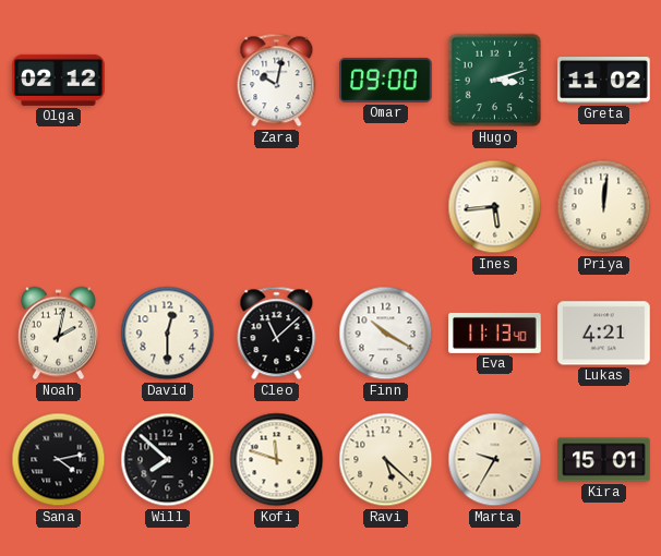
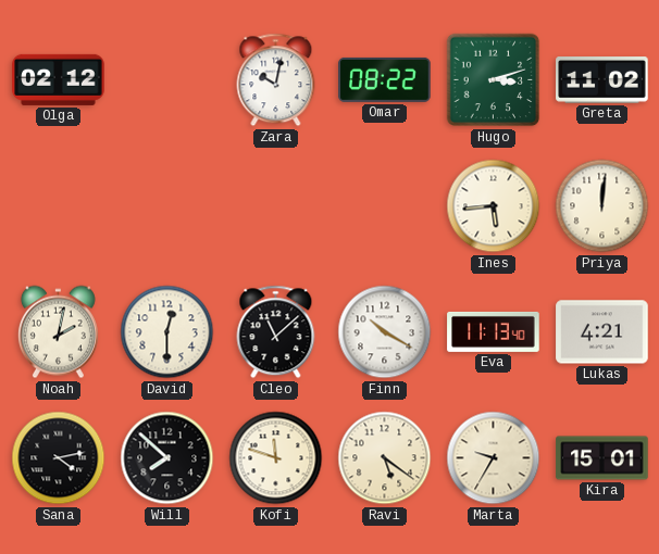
Omar: 09:00 -> 08:22 (385, 79)
Ravi: 5:22 -> 5:21 (385, 458)
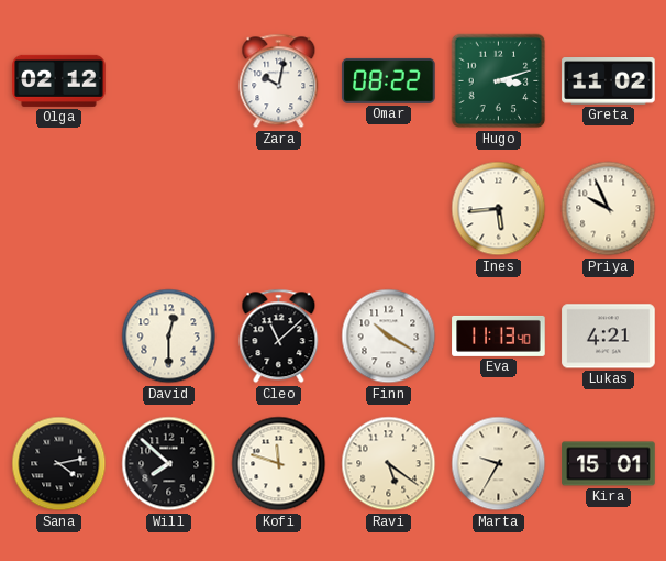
Priya: 12:01 -> 9:56 (609, 209)
Noah: 2:02 -> none (58, 332)
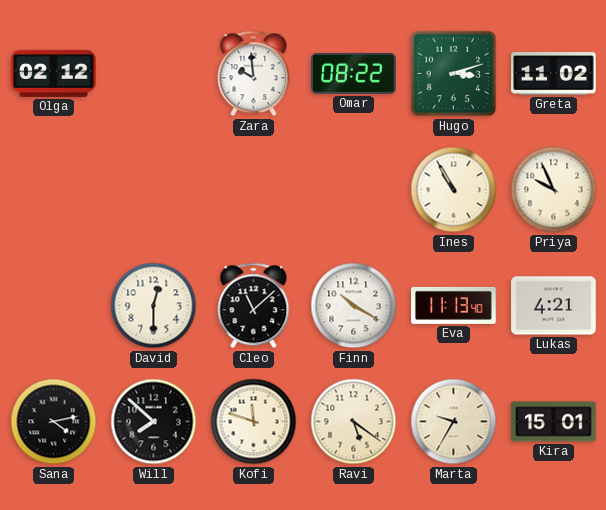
Zara: 10:02 -> 9:59 (254, 74)
Ines: 5:44 -> 10:55 (454, 190)
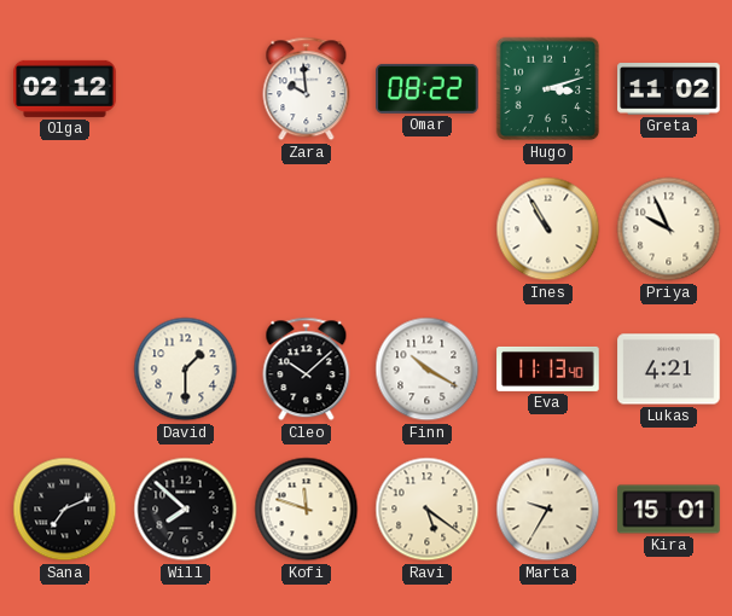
David: 12:30 -> 1:30 (186, 370)
Cleo: 11:08 -> 10:08 (307, 370)
Sana: 4:13 -> 7:11 (65, 510)
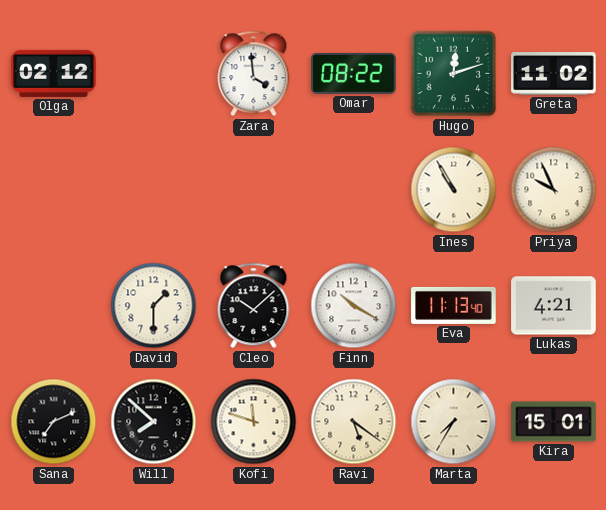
Zara: 9:59 -> 3:59 (254, 74)
Hugo: 3:12 -> 12:12 (454, 74)
Marta: 9:35 -> 7:35 (454, 422)
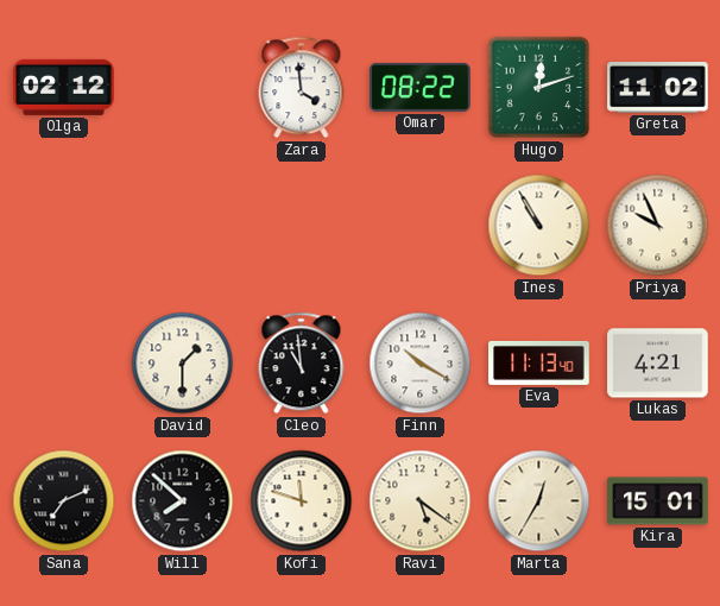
Cleo: 10:08 -> 10:59 (302, 364)
Marta: 7:35 -> 12:35 (539, 501)
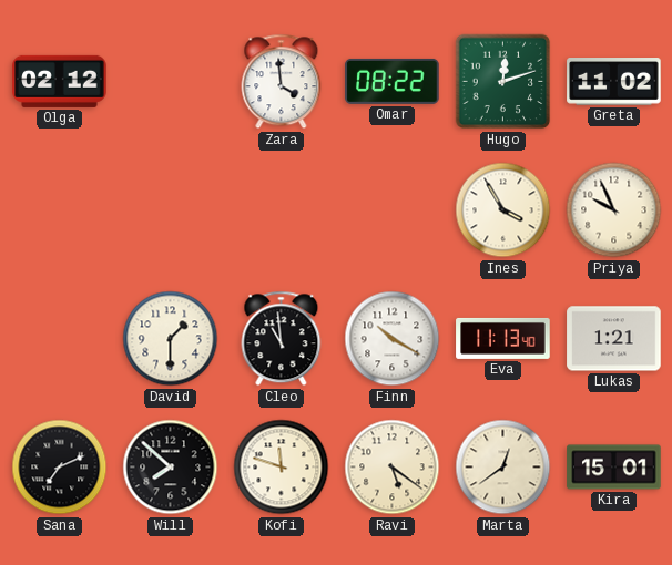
Ines: 10:55 -> 3:55 (503, 210)
Lukas: 4:21 -> 1:21 (614, 339)
Marta: 12:35 -> 12:39 (503, 468)
